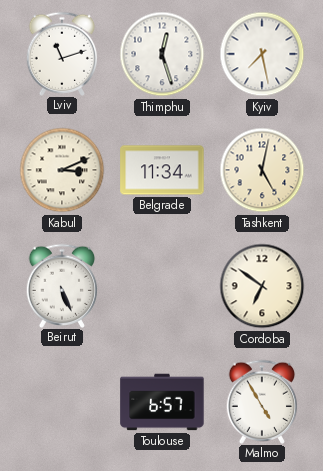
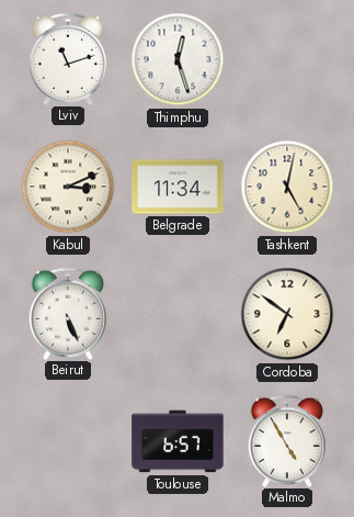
Kyiv: 7:28 -> none (262, 54)
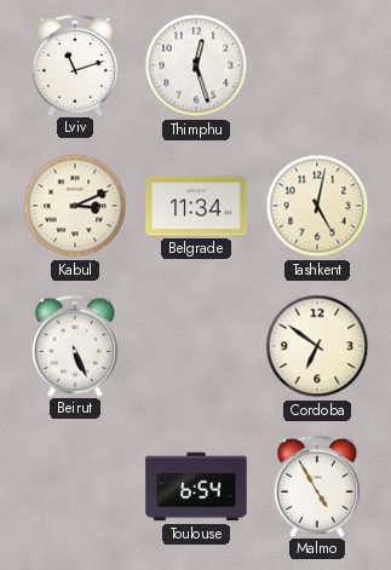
Toulouse: 6:57 -> 6:54 (196, 486)
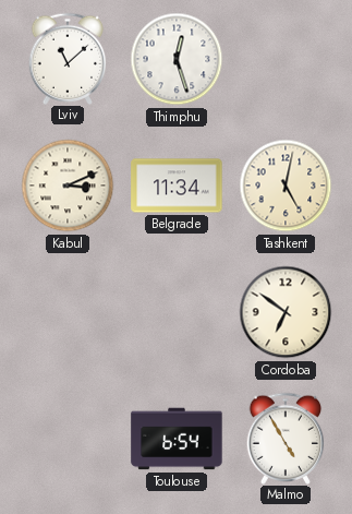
Lviv: 11:12 -> 11:08 (68, 58)
Beirut: 5:26 -> none (75, 345)
